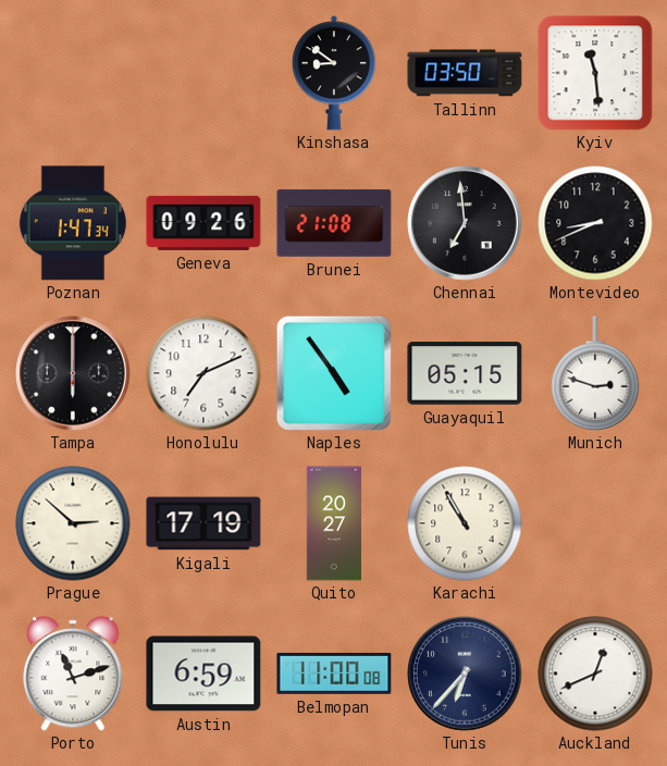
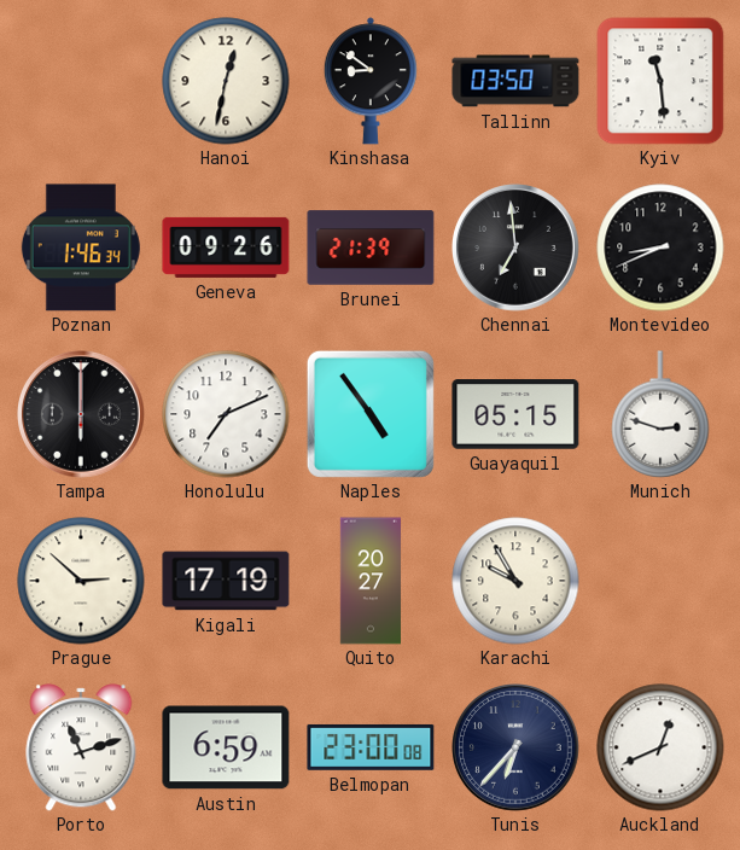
Hanoi: none -> 12:32 (226, 81)
Poznan: 1:47 -> 1:46 (81, 248)
Brunei: 21:08 -> 21:39 (371, 248)
Karachi: 10:55 -> 9:55 (515, 581)
Belmopan: 11:00 -> 23:00 (371, 747)
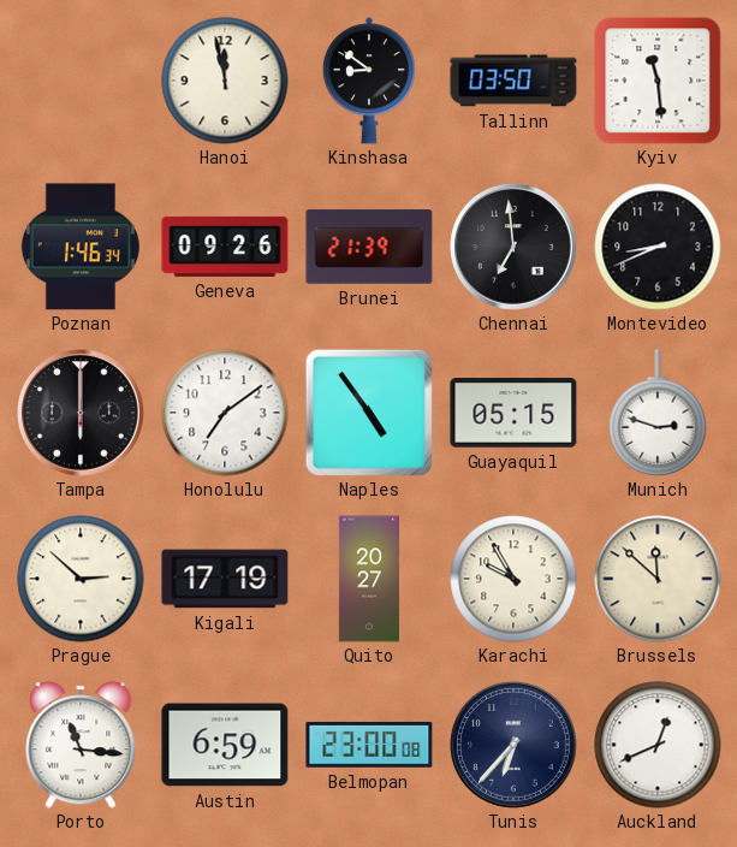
Hanoi: 12:32 -> 11:58 (225, 81)
Honolulu: 7:11 -> 7:09 (225, 413)
Brussels: none -> 11:52 (658, 579)
Porto: 11:12 -> 11:16 (81, 745)
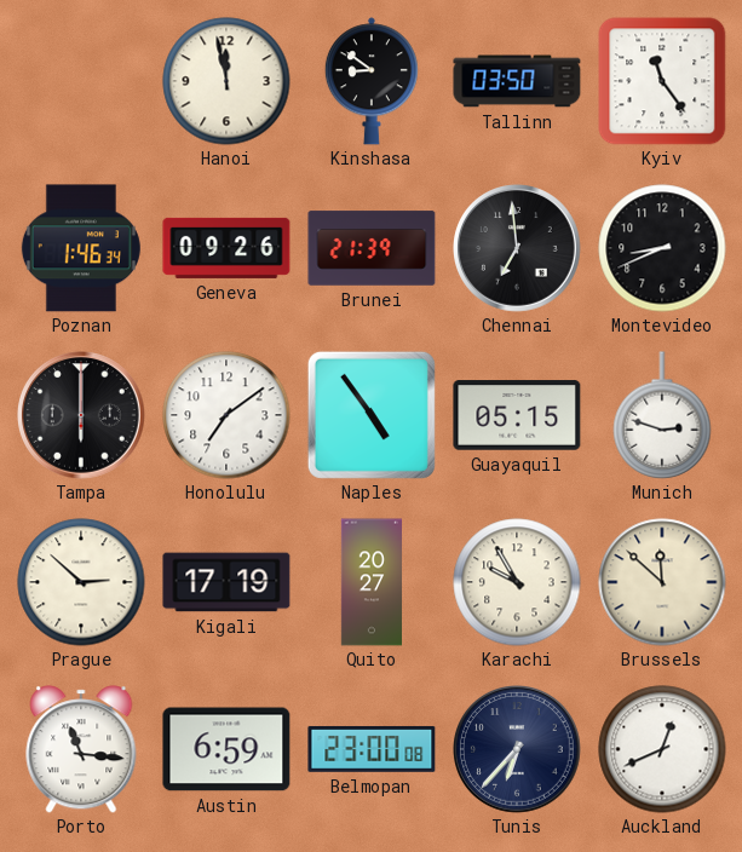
Kyiv: 11:29 -> 11:24 (662, 81)
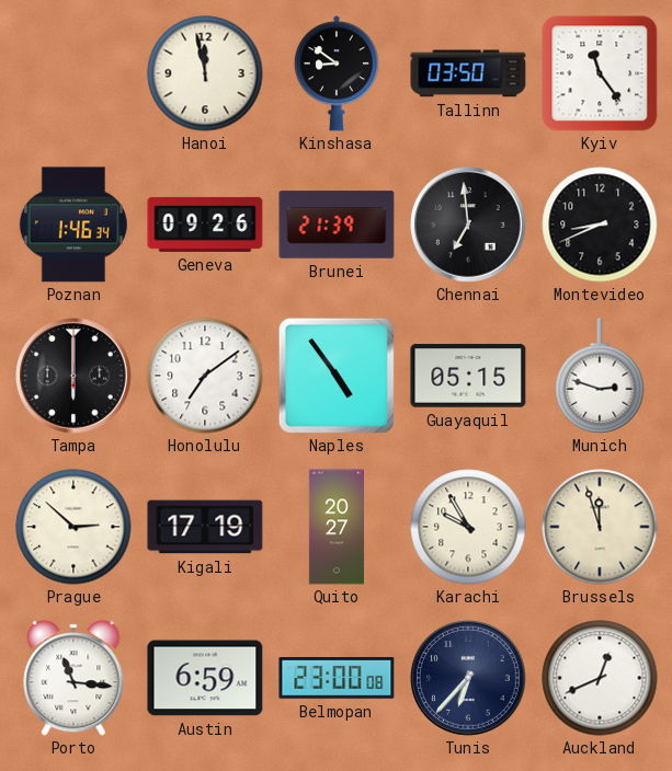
Brussels: 11:52 -> 11:57 (600, 527)
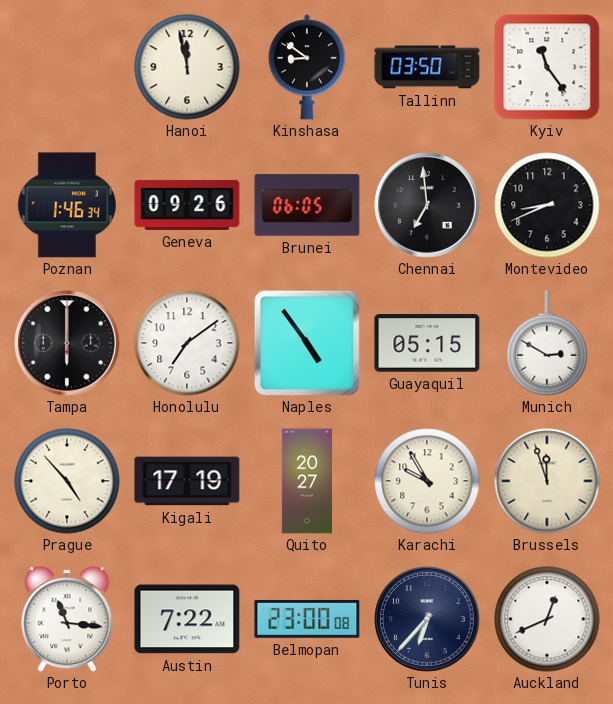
Brunei: 21:39 -> 06:05 (307, 205)
Munich: 2:48 -> 2:50 (547, 343)
Prague: 2:52 -> 4:53 (67, 481)
Austin: 6:59 -> 7:22 (187, 619)
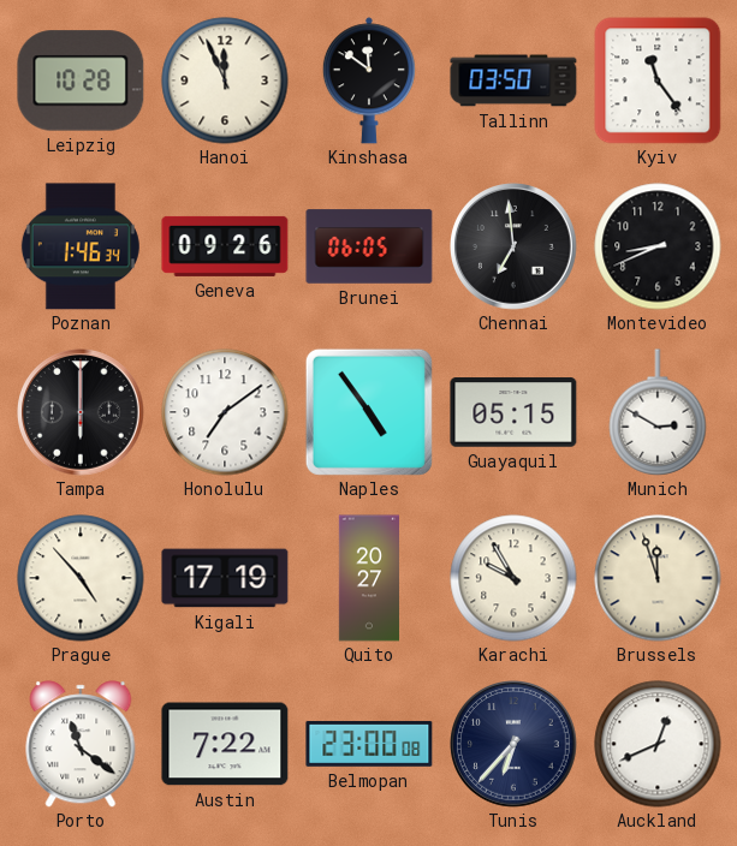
Leipzig: none -> 10:28 (81, 81)
Hanoi: 11:58 -> 11:56 (225, 81)
Kinshasa: 8:51 -> 11:51 (369, 81)
Porto: 11:16 -> 11:21 (81, 744)
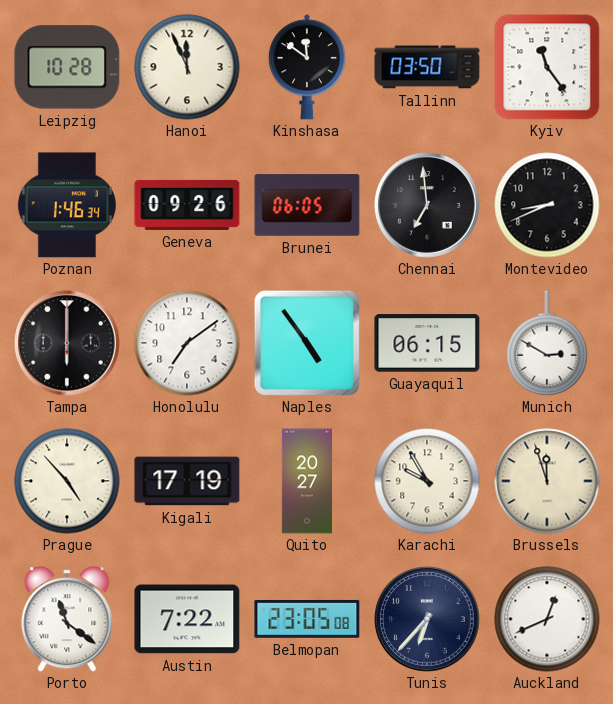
Guayaquil: 05:15 -> 06:15 (427, 343)
Belmopan: 23:00 -> 23:05 (307, 619)
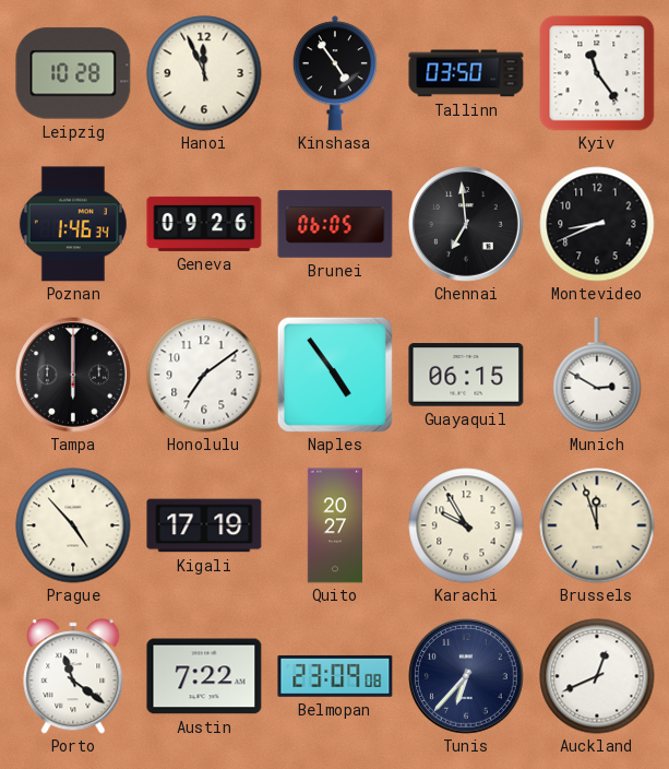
Kinshasa: 11:51 -> 4:54 (335, 73)
Belmopan: 23:05 -> 23:09 (335, 676)
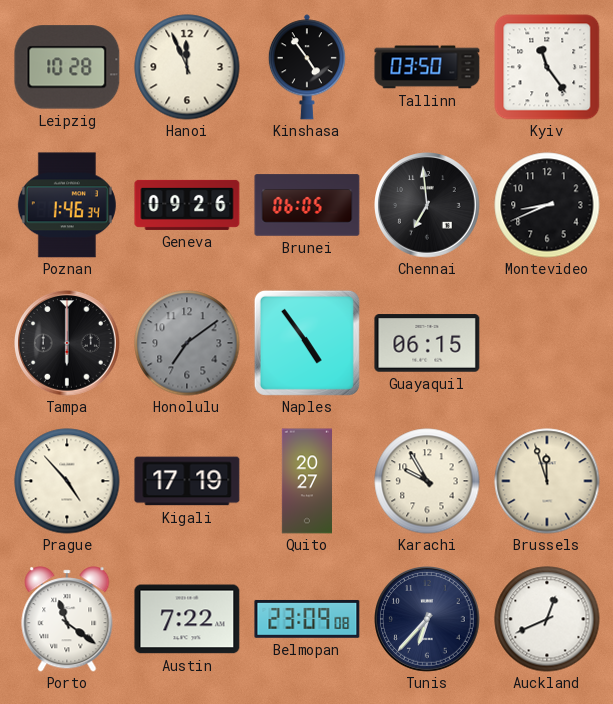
Honolulu dial: white -> grey (187, 343)
Munich: 2:50 -> none (597, 375)
